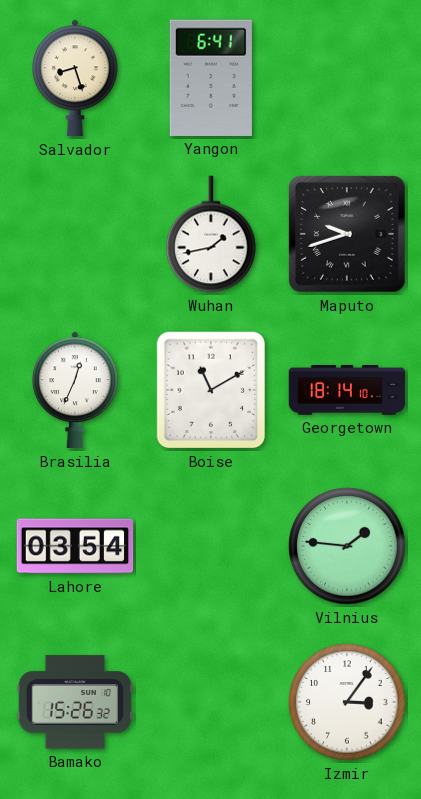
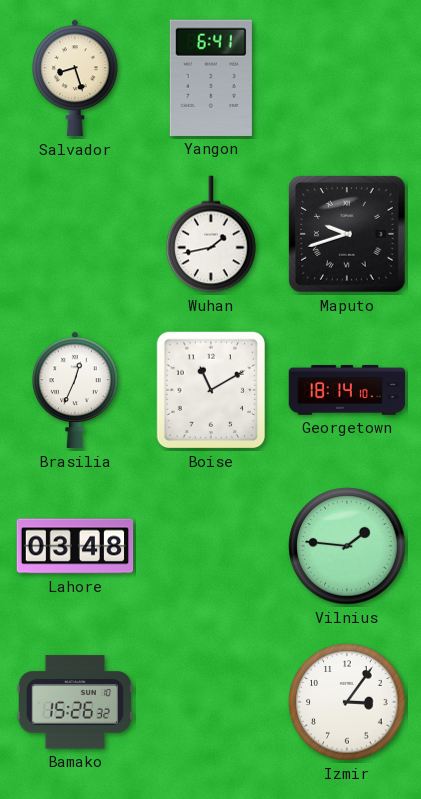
Lahore: 03:54 -> 03:48 (75, 546)
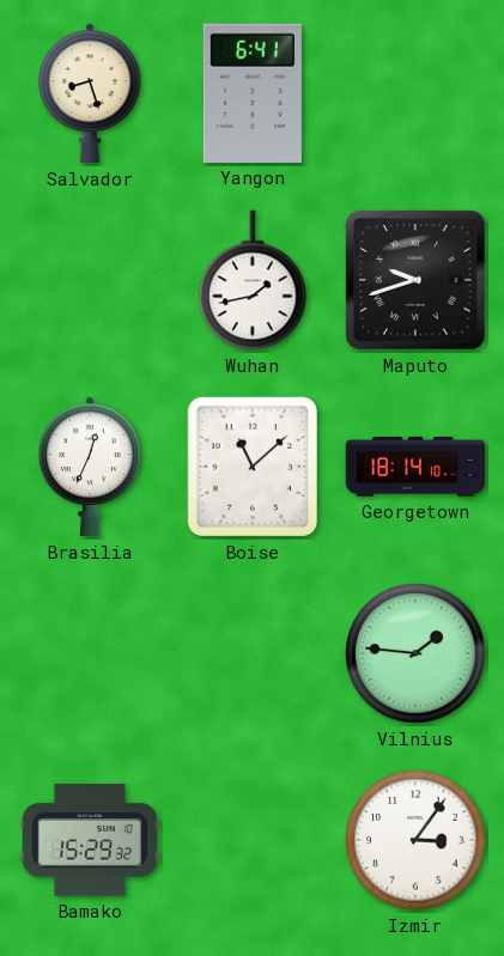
Boise: 11:10 -> 11:08 (253, 467)
Lahore: 03:48 -> none (75, 546)
Bamako: 15:26 -> 15:29 (90, 840)
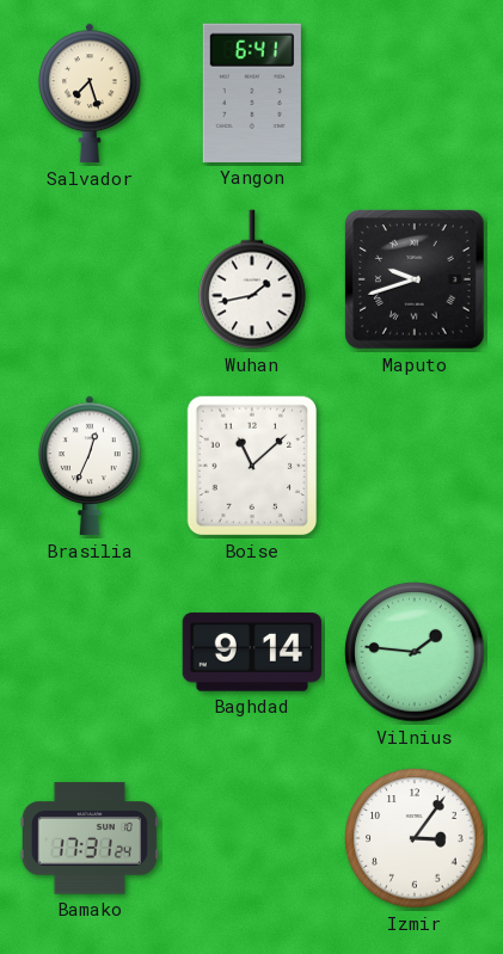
Salvador: 8:27 -> 7:27 (91, 93)
Georgetown: 18:14 -> none (415, 467)
Baghdad: none -> 9:14 (252, 652)
Bamako: 15:29 -> 17:31 (90, 838)
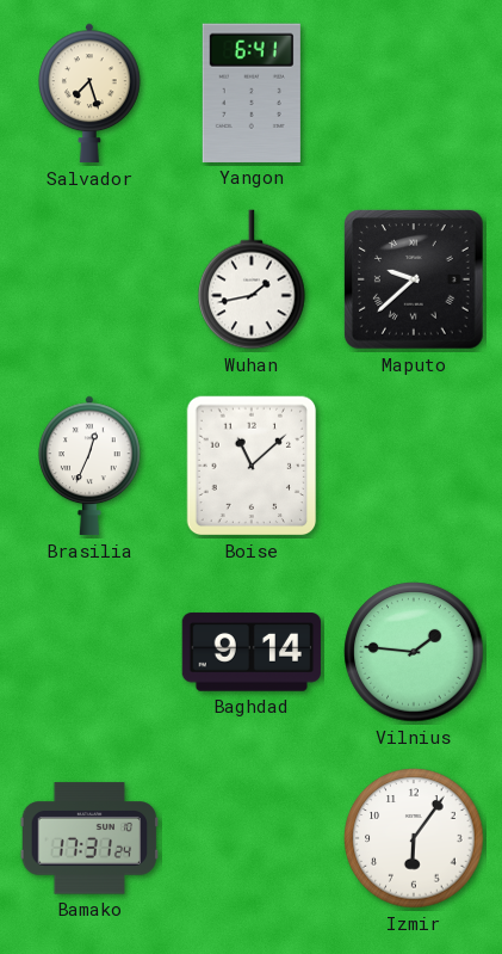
Maputo: 9:42 -> 9:38 (414, 279)
Izmir: 3:06 -> 6:06 (414, 838)
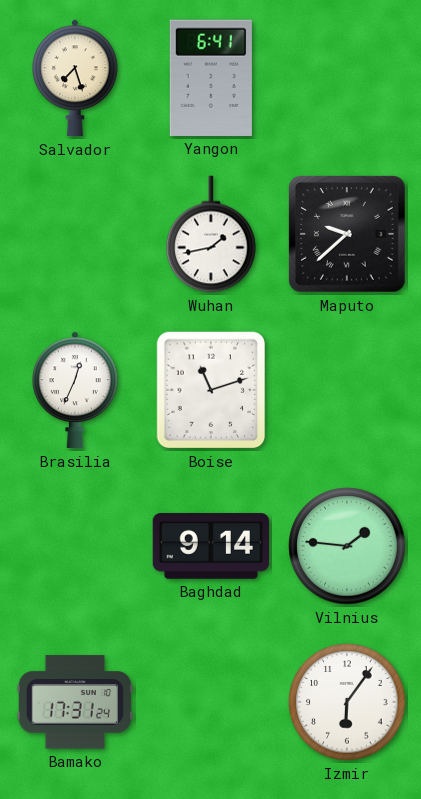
Boise: 11:08 -> 11:12 (211, 390)
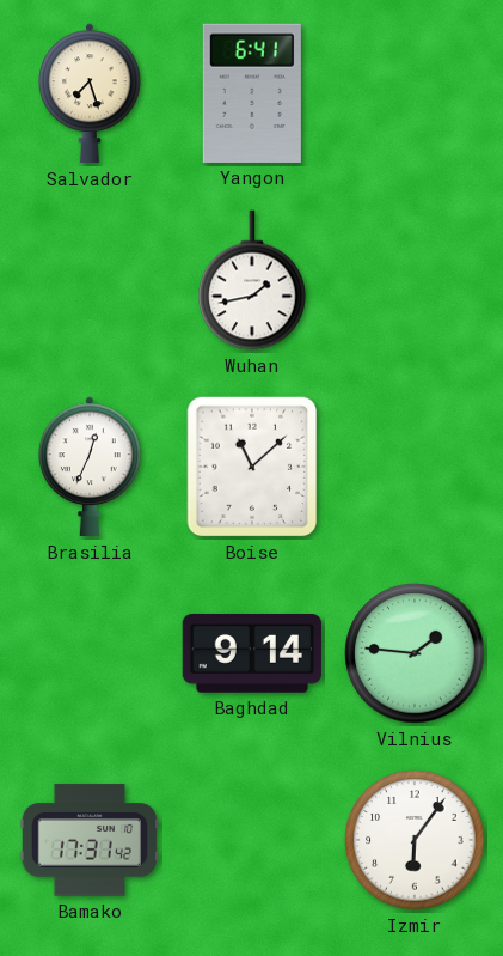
Maputo: 9:38 -> none (347, 234)
Boise: 11:12 -> 11:08 (252, 467)
Bamako: 17:31:24 -> 17:31:42 (90, 840)
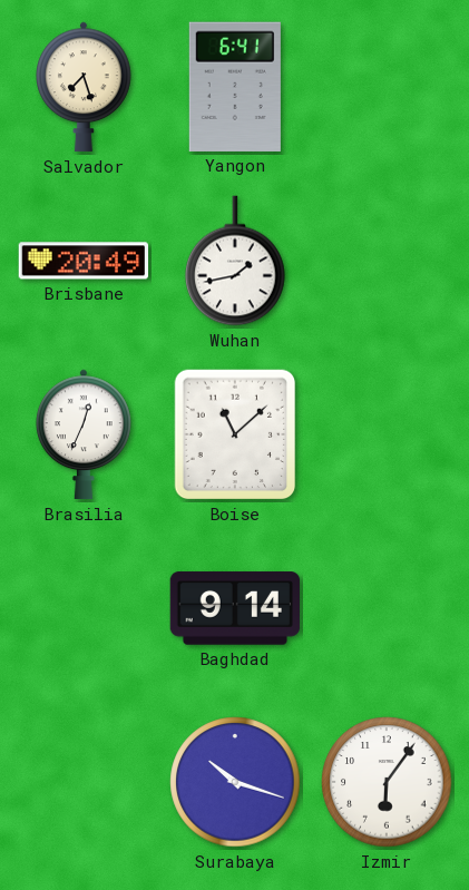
Brisbane: none -> 20:49 (84, 261)
Vilnius: 1:46 -> none (415, 653)
Bamako: 17:31 -> none (90, 840)
Surabaya: none -> 10:18 (235, 782)
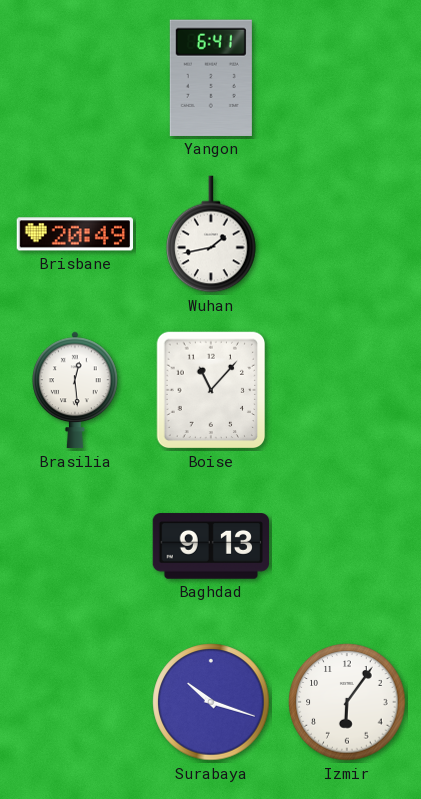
Salvador: 7:27 -> none (85, 87)
Brasilia: 12:34 -> 12:29 (76, 390)
Boise: 11:08 -> 11:07 (211, 390)
Baghdad: 9:14 -> 9:13 (211, 546)
